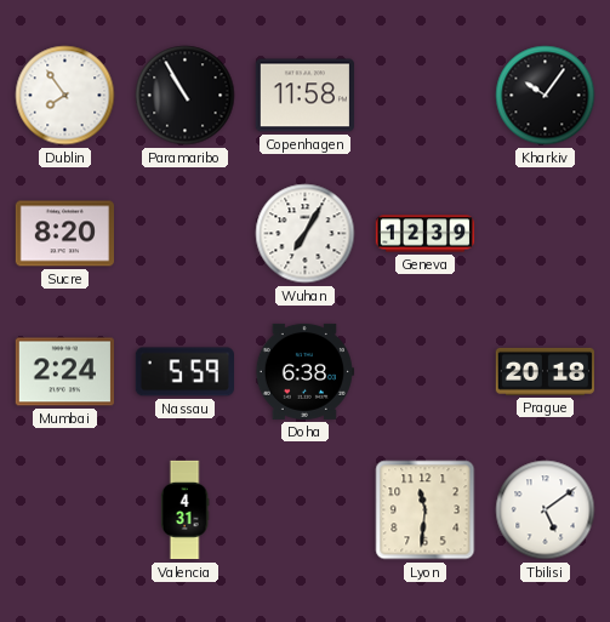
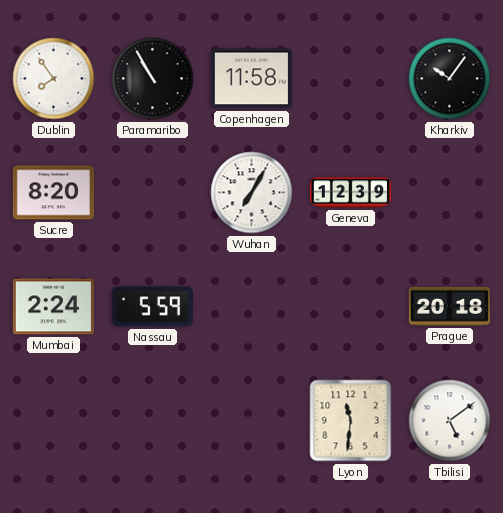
Doha: 6:38 -> none (304, 371)
Valencia: 4:31 -> none (184, 510)
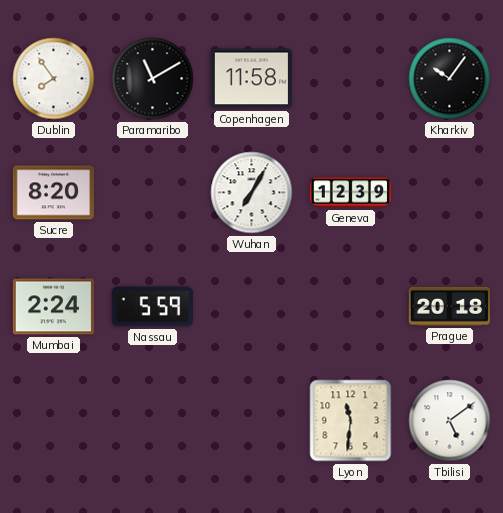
Paramaribo: 10:55 -> 11:10 (153, 79)
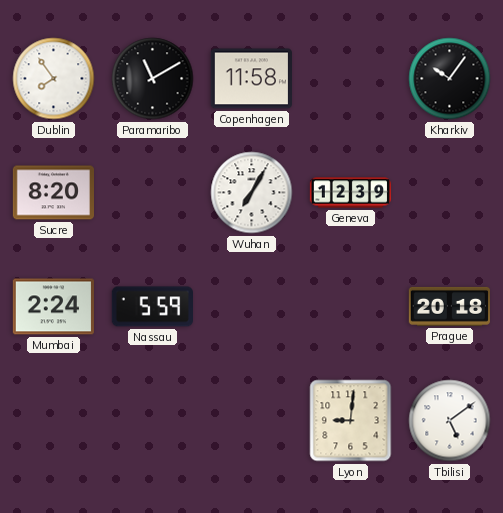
Lyon: 11:31 -> 9:01 (351, 421)
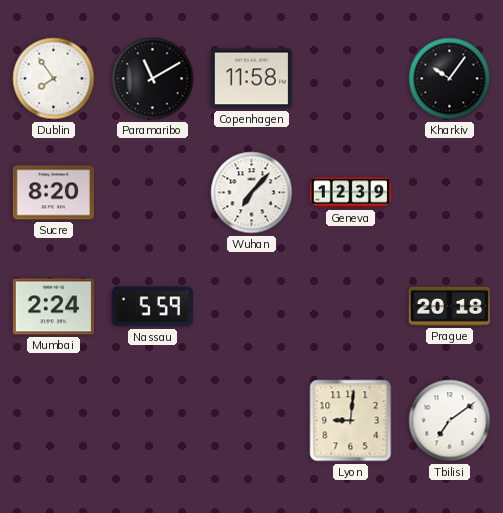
Wuhan: 7:05 -> 7:07 (252, 193)
Tbilisi: 5:09 -> 7:09 (450, 421)
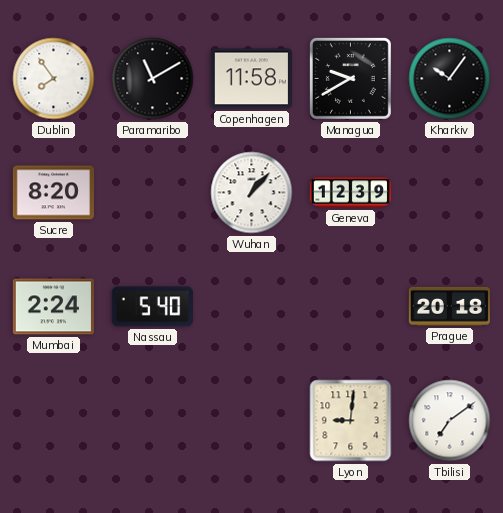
Managua: none -> 9:40 (350, 78)
Wuhan: 7:07 -> 1:07 (252, 193)
Nassau: 5:59 -> 5:40 (152, 307)
